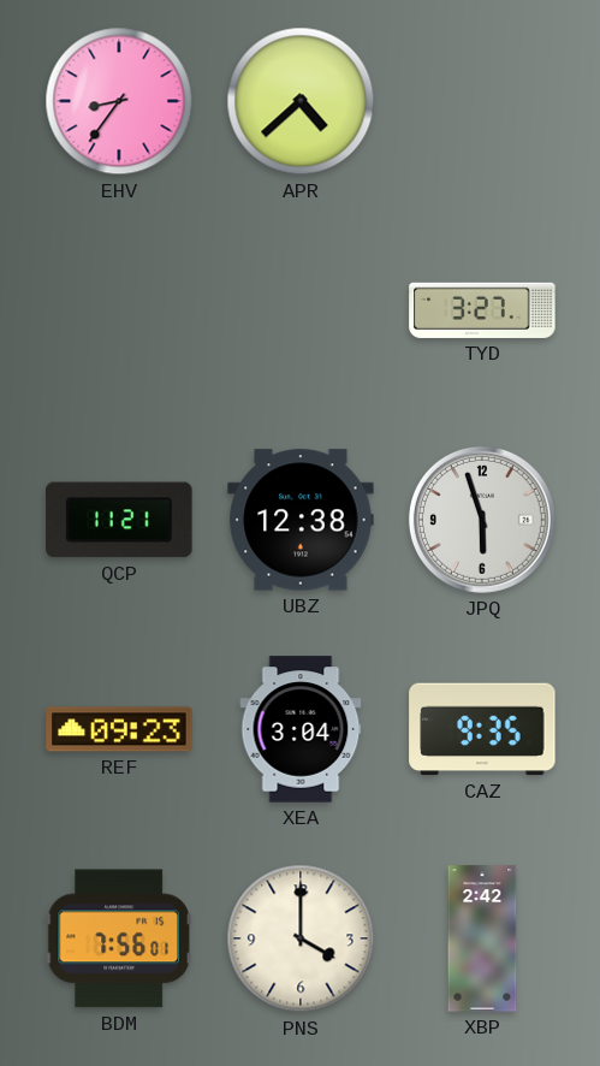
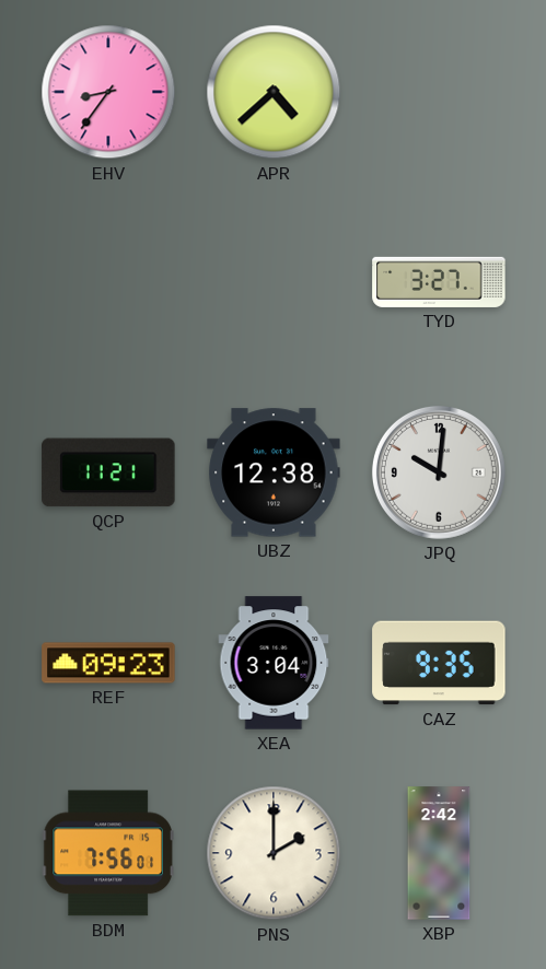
JPQ: 5:57 -> 10:01 (439, 472)
PNS: 4:00 -> 2:00 (274, 853)
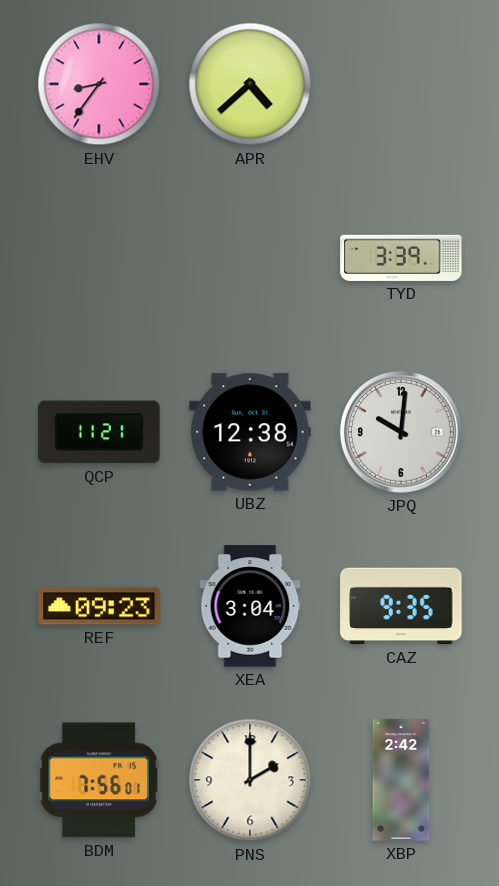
TYD: 3:27 -> 3:39 (401, 258)
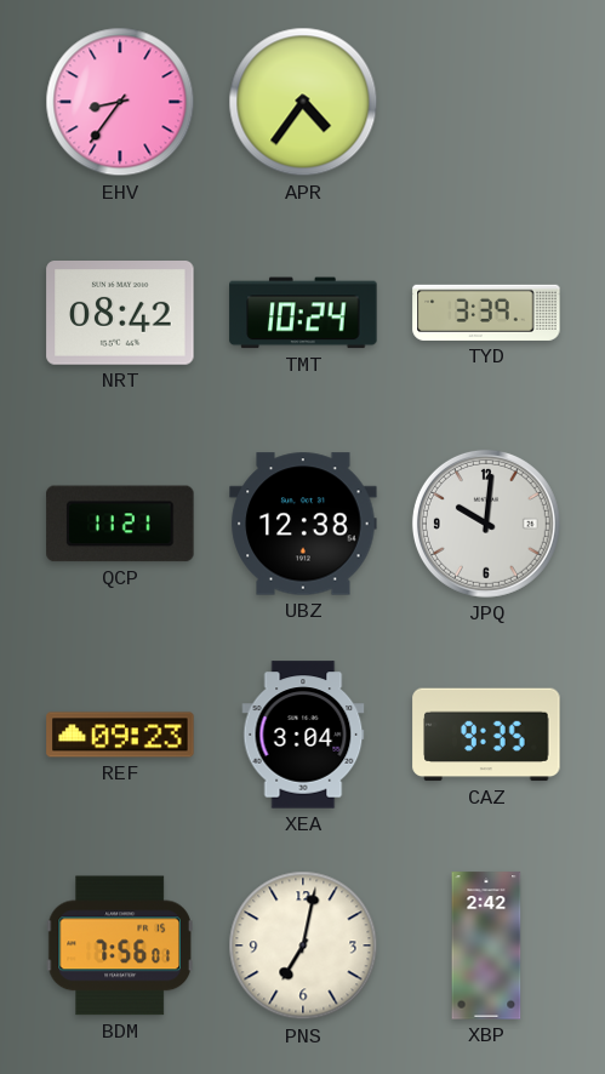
APR: 4:38 -> 4:36 (303, 102)
NRT: none -> 08:42 (120, 314)
TMT: none -> 10:24 (303, 313)
PNS: 2:00 -> 7:02 (303, 946)
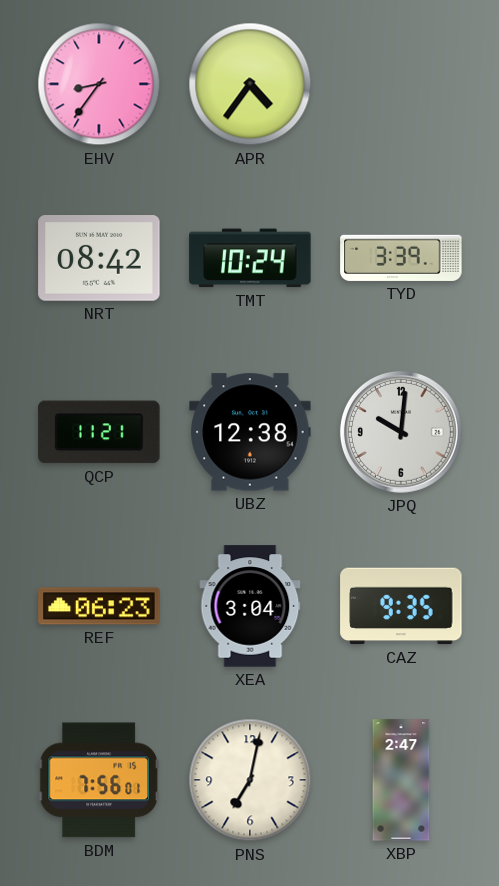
REF: 09:23 -> 06:23 (99, 606)
XBP: 2:42 -> 2:47 (401, 780)
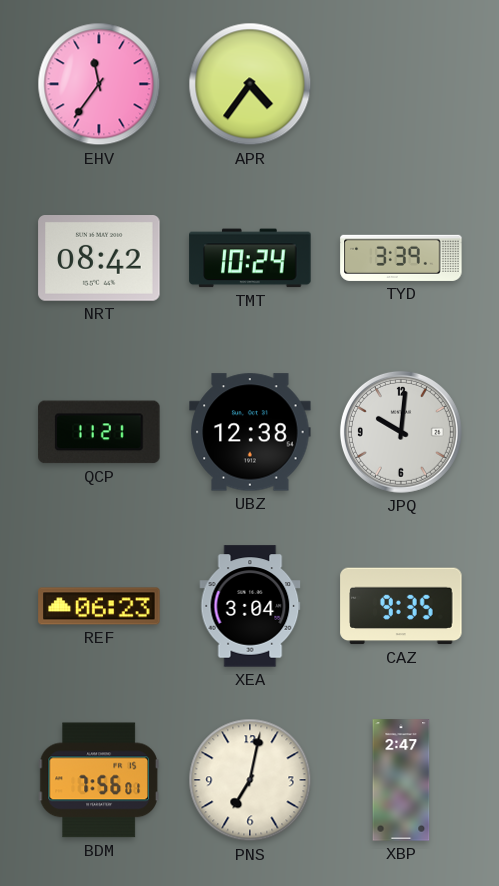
EHV: 8:36 -> 11:36 (99, 84)
